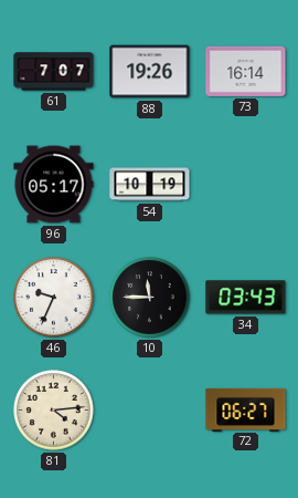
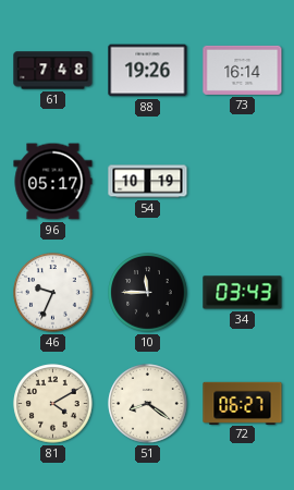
61: 7:07 -> 7:48 (53, 71)
81: 4:14 -> 4:10 (53, 404)
51: none -> 8:21 (148, 404)
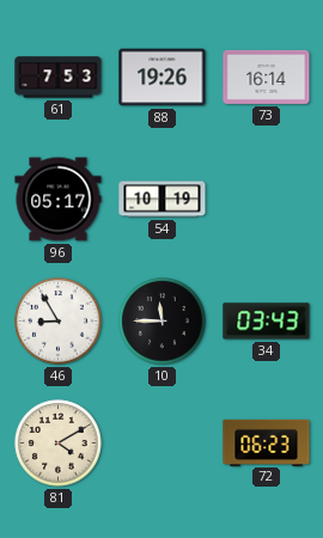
61: 7:48 -> 7:53 (59, 78)
46: 9:34 -> 8:55 (59, 322)
51: 8:21 -> none (148, 404)
72: 06:27 -> 06:23 (267, 442)
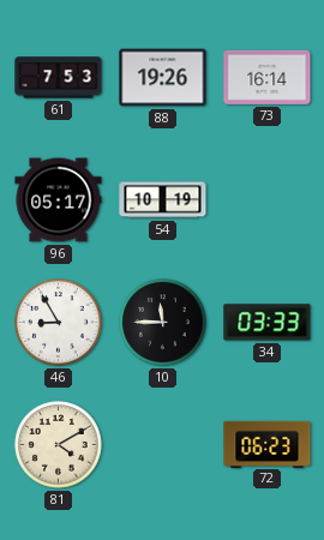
34: 03:43 -> 03:33 (268, 323)
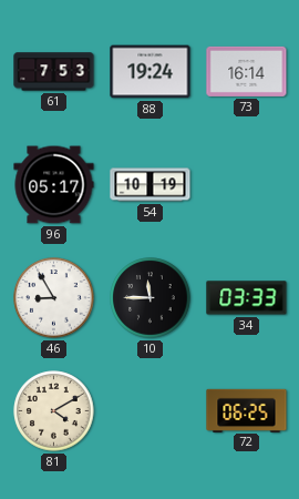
88: 19:26 -> 19:24 (151, 72)
72: 06:23 -> 06:25 (247, 410)
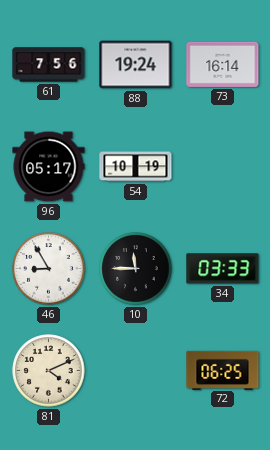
61: 7:53 -> 7:56 (49, 65)
81: 4:10 -> 4:11 (49, 371)
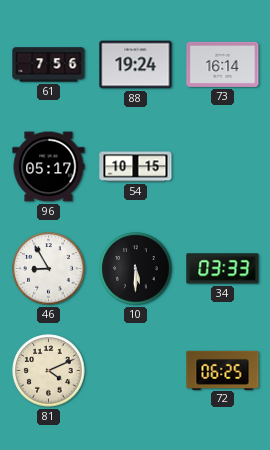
54: 10:19 -> 10:15 (136, 167)
10: 11:45 -> 5:30 (136, 269)
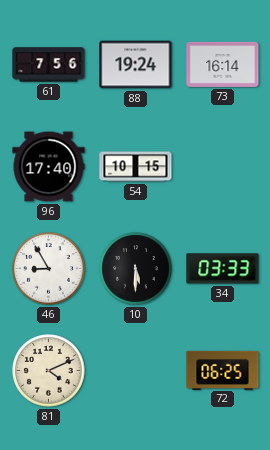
96: 05:17 -> 17:40 (49, 167)
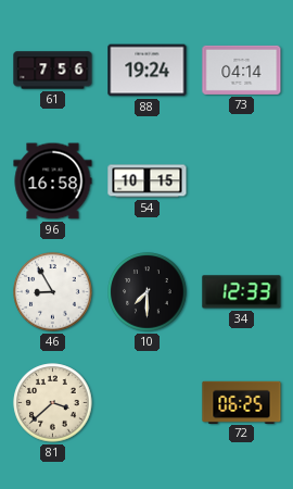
73: 16:14 -> 04:14 (242, 70)
96: 17:40 -> 16:58 (53, 181)
10: 5:30 -> 7:30 (148, 292)
34: 03:33 -> 12:33 (242, 292)
81: 4:11 -> 3:38 (53, 403)
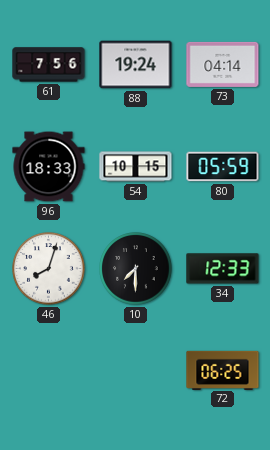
96: 16:58 -> 18:33 (49, 167)
80: none -> 05:59 (223, 167)
46: 8:55 -> 8:03 (49, 269)
81: 3:38 -> none (53, 403)
